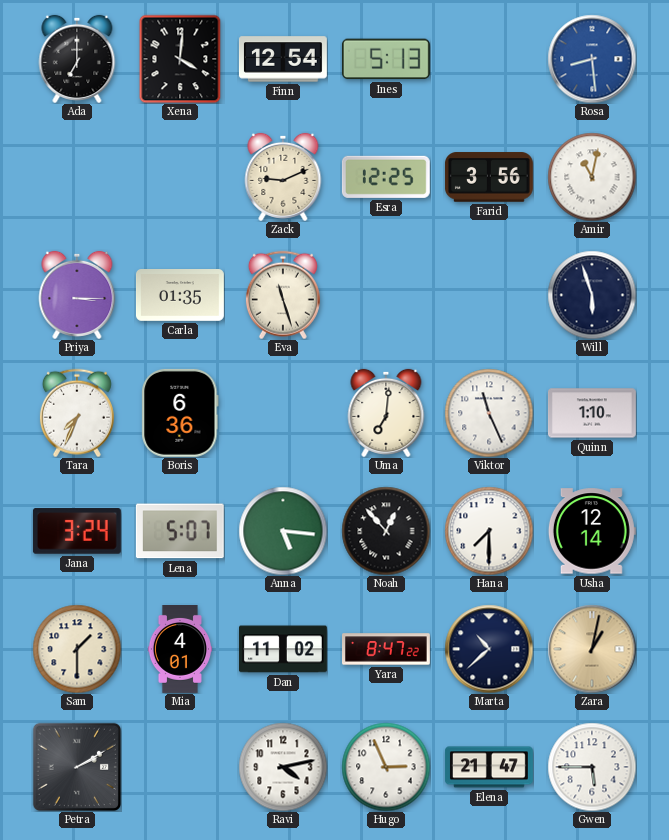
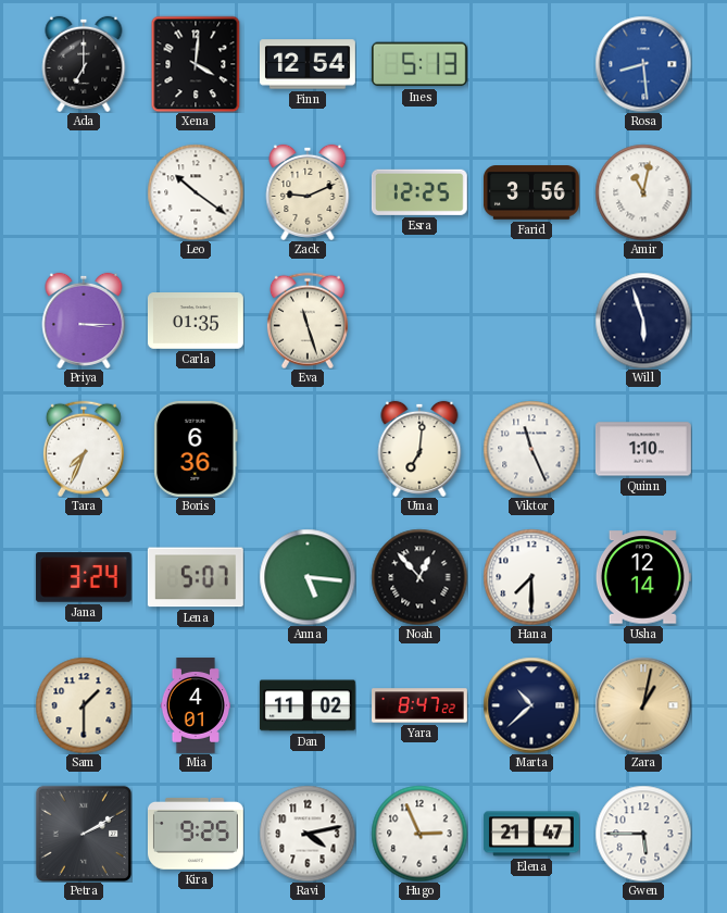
Leo: none -> 10:21 (196, 192)
Kira: none -> 9:25 (196, 834)
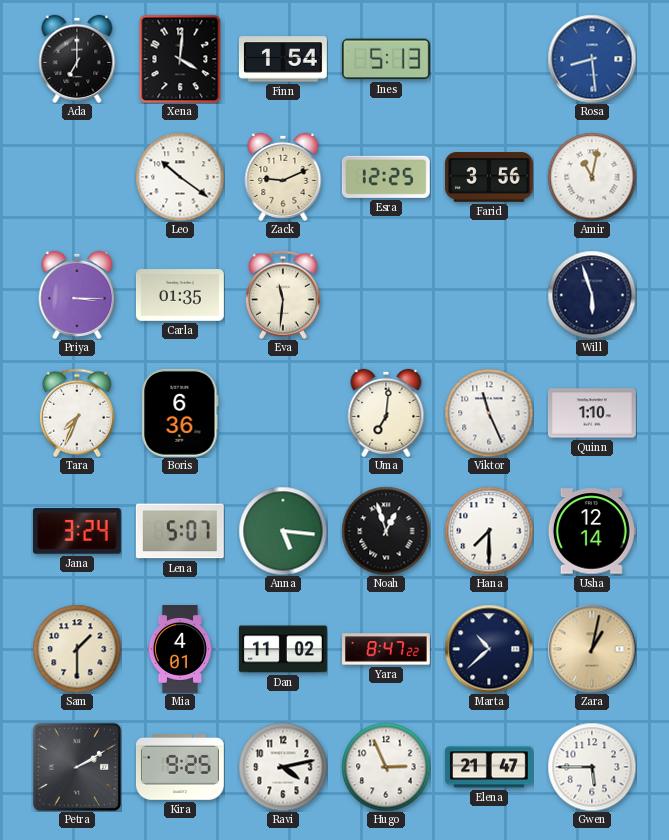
Finn: 12:54 -> 1:54 (283, 59)
Eva: 11:27 -> 11:31 (283, 295)
Noah: 12:53 -> 12:57 (386, 531)
